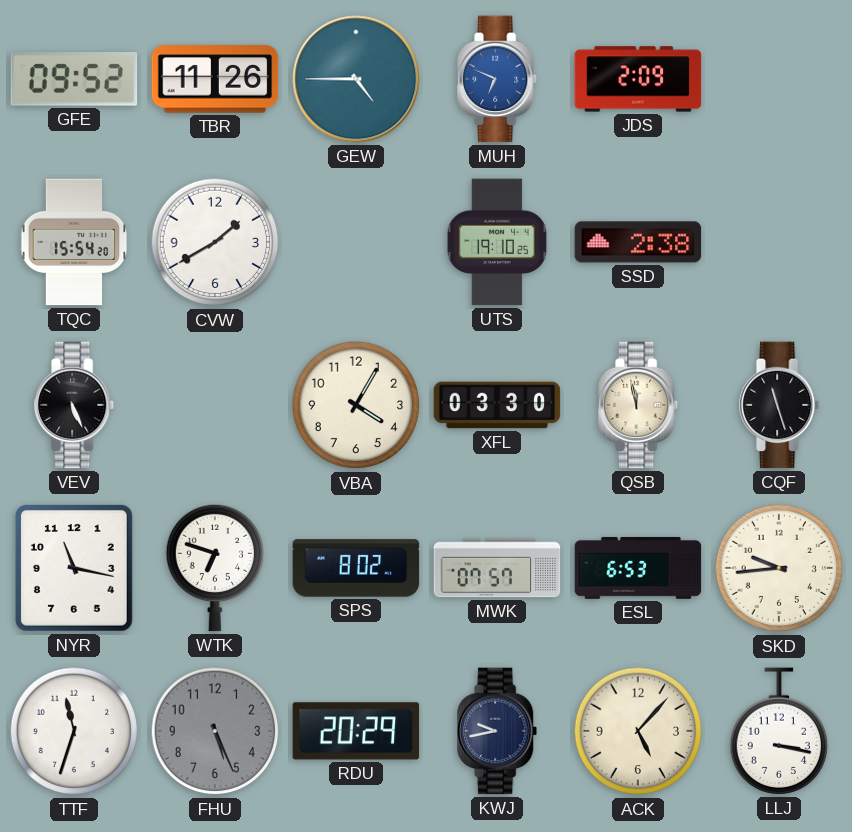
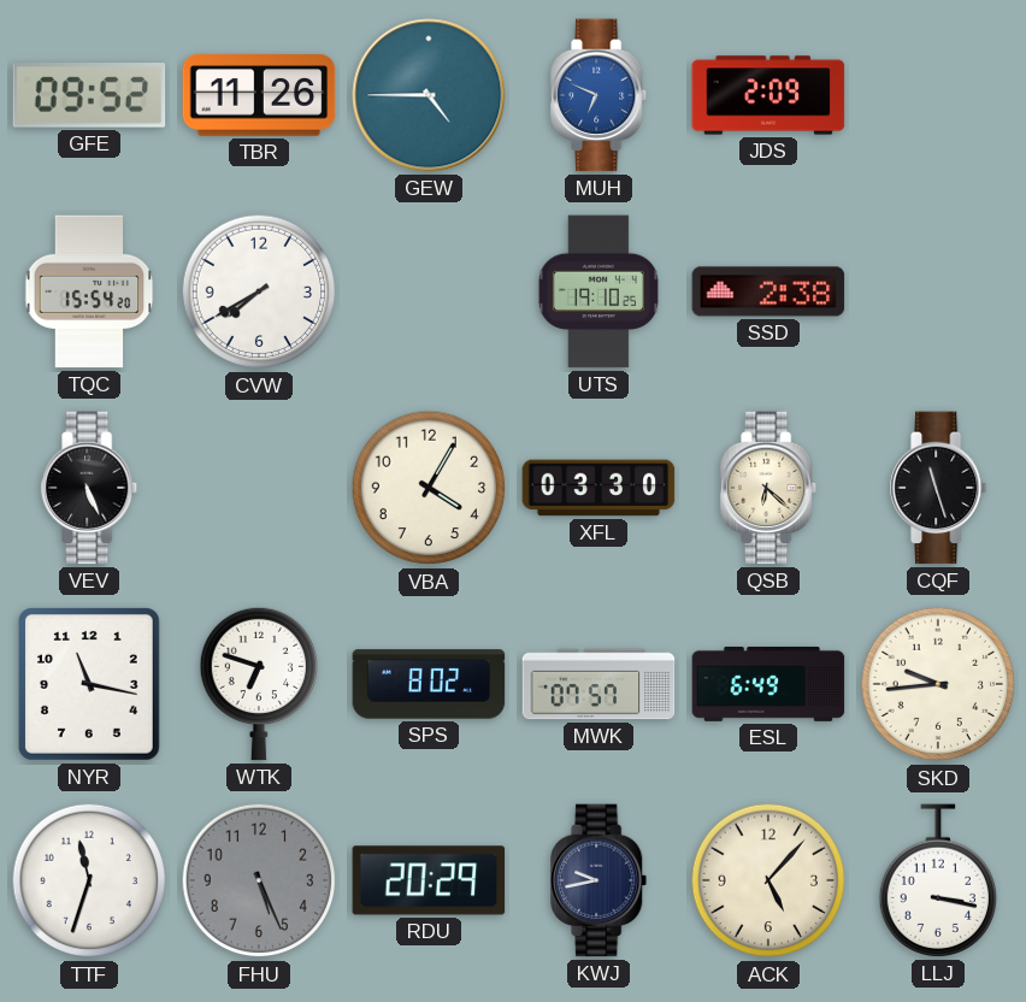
CVW: 1:40 -> 7:40 (259, 291)
QSB: 11:58 -> 6:22 (769, 488)
ESL: 6:53 -> 6:49 (768, 684)
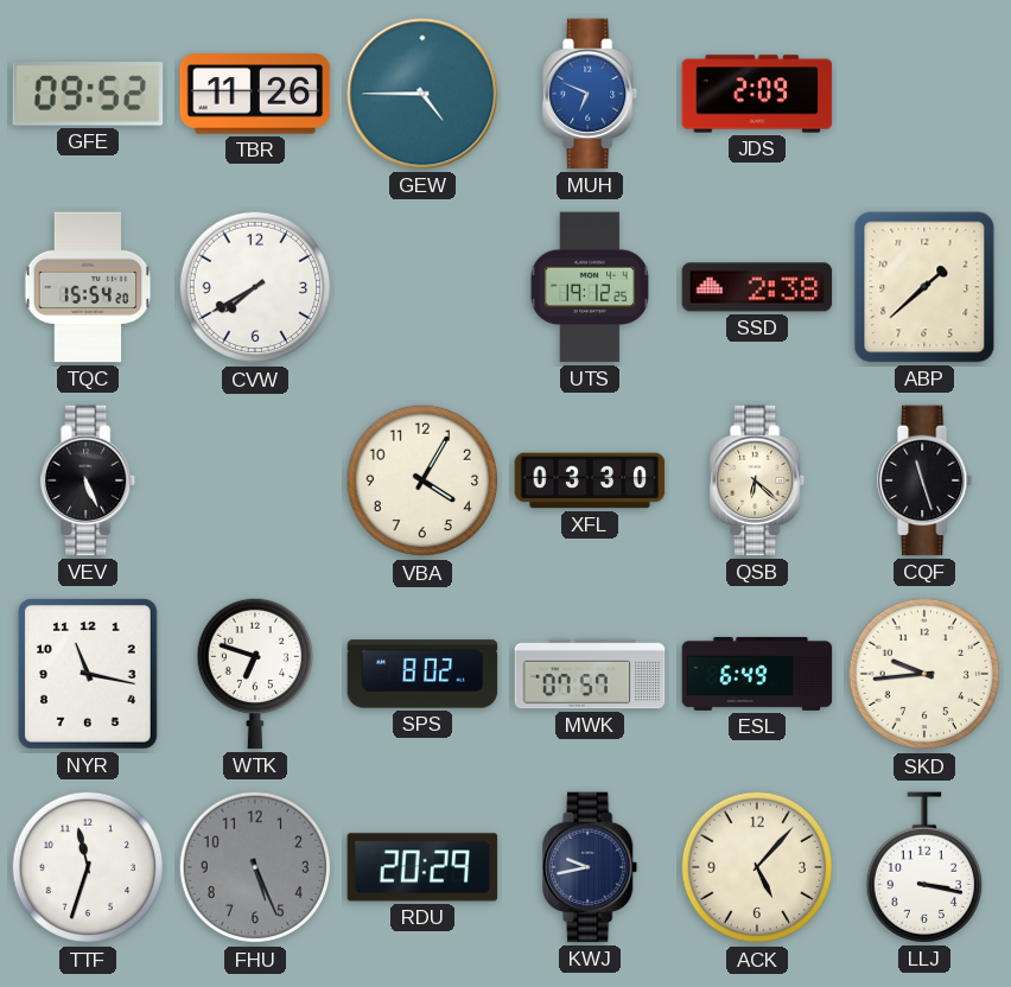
UTS: 19:10 -> 19:12 (590, 287)
ABP: none -> 1:38 (924, 287)
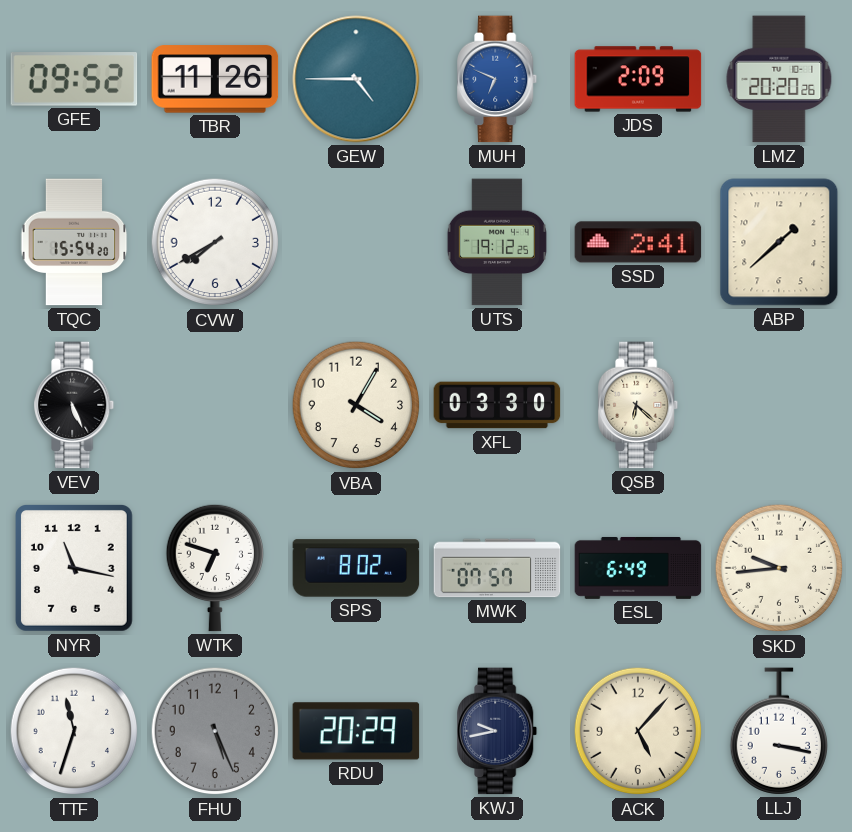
LMZ: none -> 20:20 (779, 79)
SSD: 2:38 -> 2:41 (638, 242)
CQF: 11:27 -> none (926, 480)
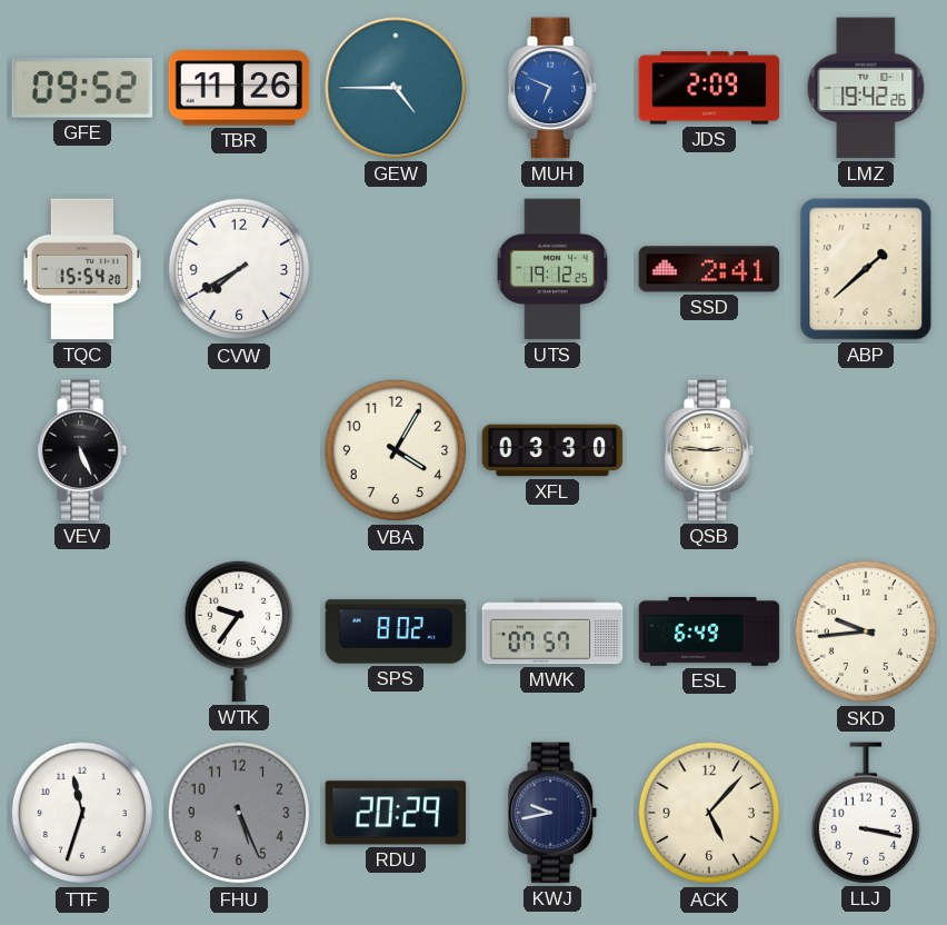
LMZ: 20:20 -> 19:42 (866, 88)
QSB: 6:22 -> 2:46 (710, 450)
NYR: 11:17 -> none (74, 569)
WTK: 6:48 -> 9:36 (238, 631)
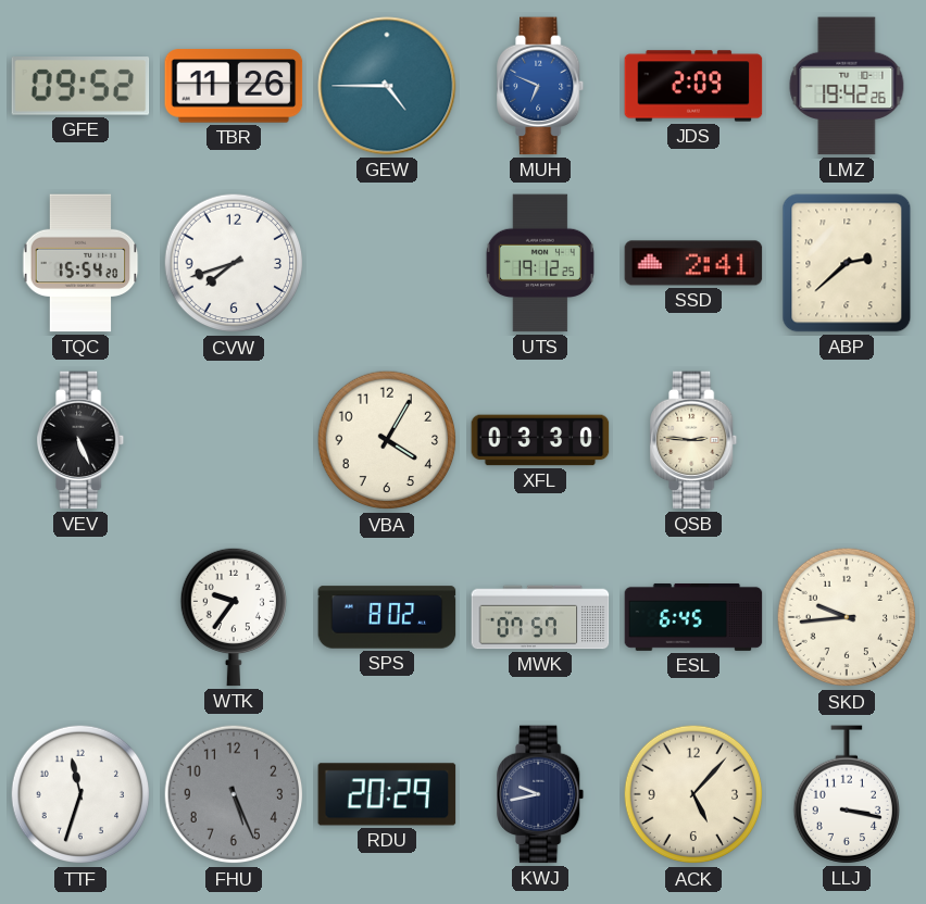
CVW: 7:40 -> 7:42 (234, 263)
ABP: 1:38 -> 2:38 (847, 263)
ESL: 6:49 -> 6:45 (693, 617)
